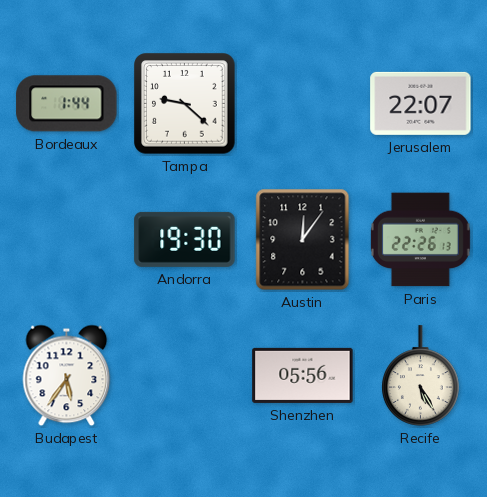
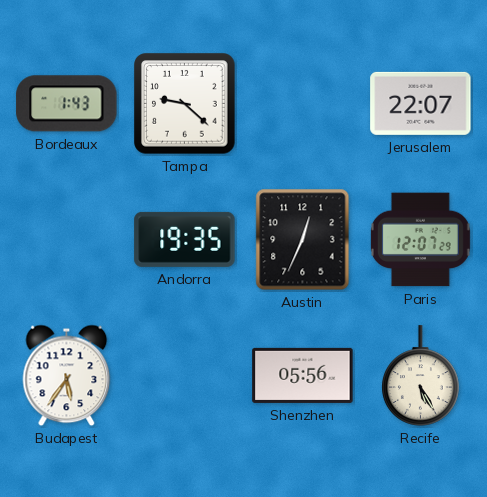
Bordeaux: 1:44 -> 1:43 (67, 104)
Andorra: 19:30 -> 19:35 (185, 239)
Austin: 12:06 -> 12:34 (303, 240)
Paris: 22:26 -> 12:07 (420, 240)
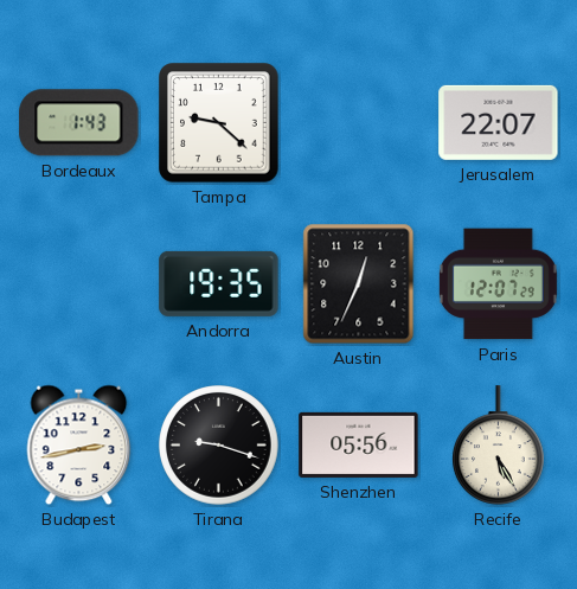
Budapest: 5:36 -> 2:43 (79, 446)
Tirana: none -> 9:18 (219, 446)
